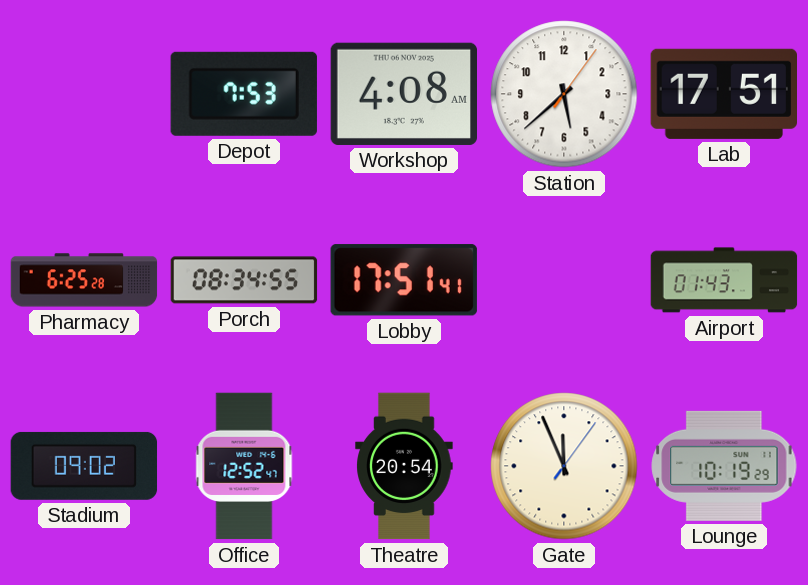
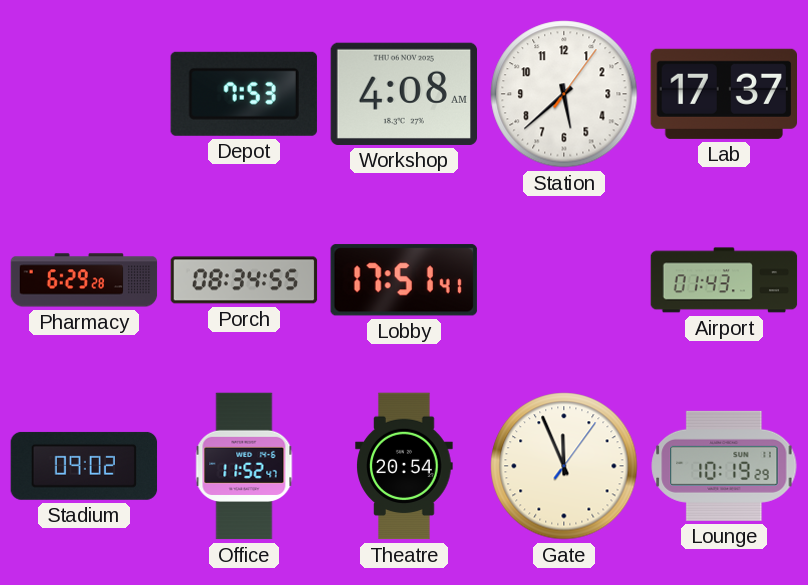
Lab: 17:51 -> 17:37 (723, 94)
Pharmacy: 6:25 -> 6:29 (84, 280)
Office: 12:52 -> 11:52 (244, 466)
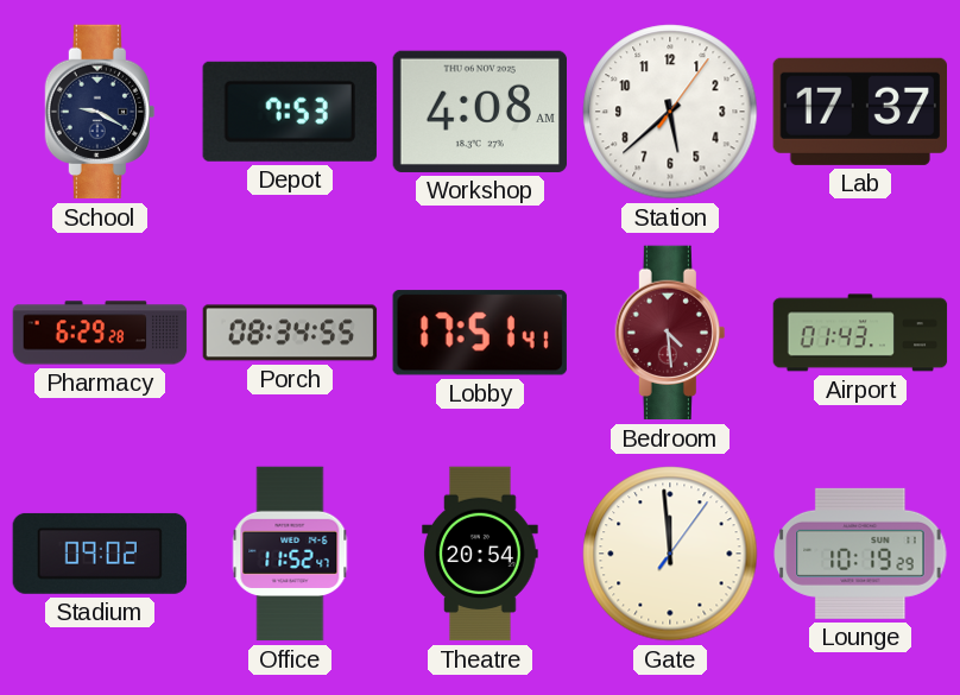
School: none -> 9:20 (100, 112)
Bedroom: none -> 4:29 (670, 333)
Gate: 11:56 -> 11:59 (670, 554)
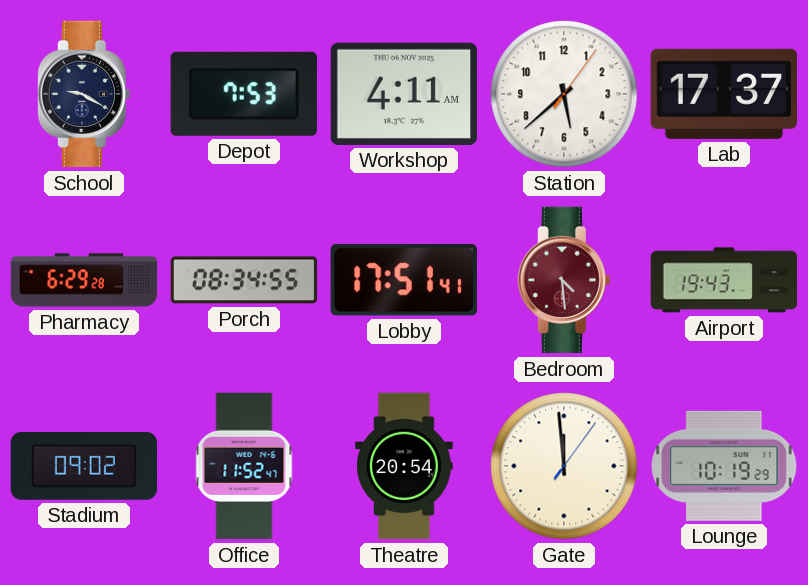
Workshop: 4:08 -> 4:11 (403, 94)
Airport: 01:43 -> 19:43 (724, 280)
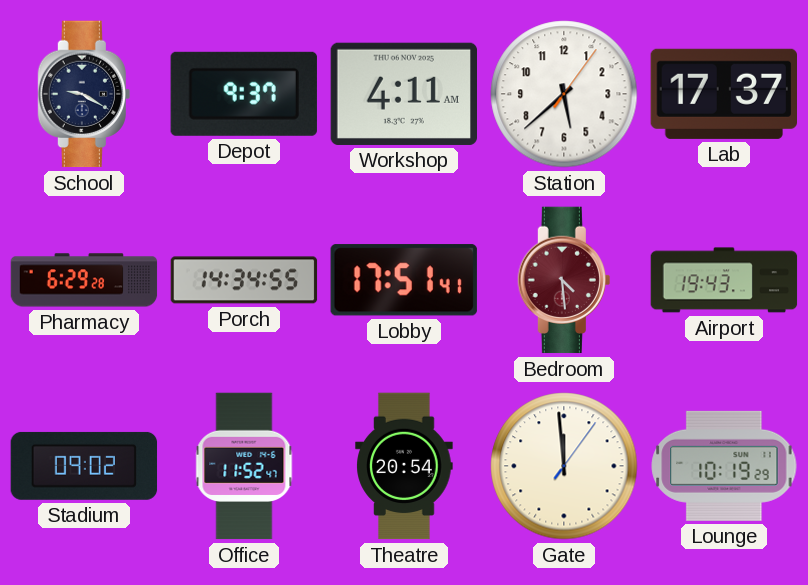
Depot: 7:53 -> 9:37 (244, 94)
Porch: 08:34 -> 14:34 (244, 280)
